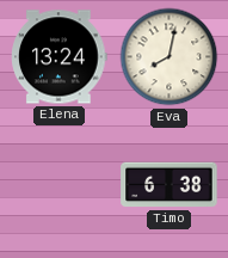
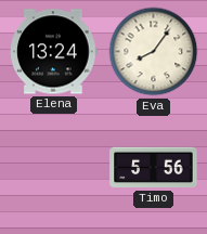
Eva: 8:02 -> 8:06 (154, 52)
Timo: 6:38 -> 5:56 (154, 168)
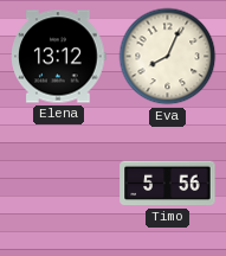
Elena: 13:24 -> 13:12 (59, 57)
Eva: 8:06 -> 8:04 (168, 57)
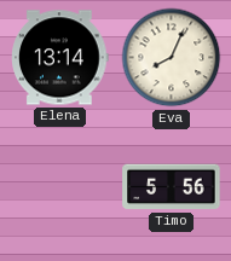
Elena: 13:12 -> 13:14 (60, 58)
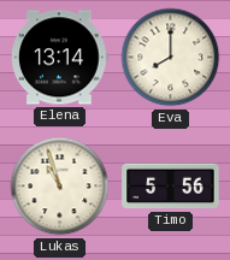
Eva: 8:04 -> 8:00 (171, 58)
Lukas: none -> 10:57 (60, 187)
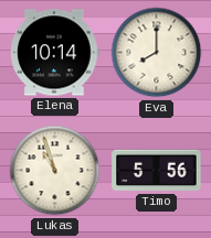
Elena: 13:14 -> 10:14 (55, 53)
